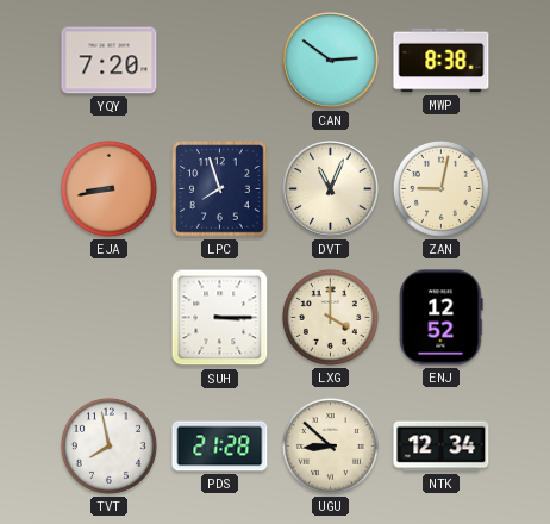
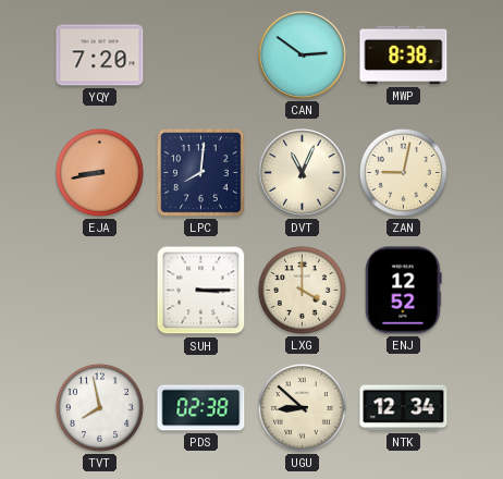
LPC: 7:57 -> 8:01 (201, 173)
PDS: 21:28 -> 02:38 (201, 408)
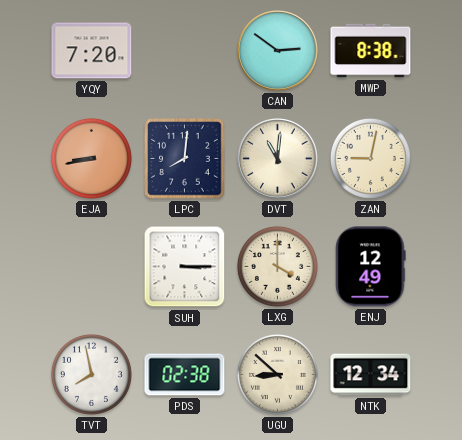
DVT: 11:04 -> 11:01 (278, 159)
ENJ: 12:52 -> 12:49 (371, 267)
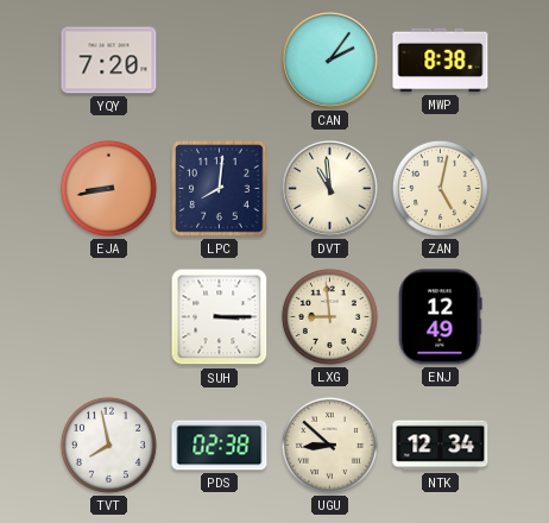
CAN: 2:51 -> 2:06 (330, 61)
DVT: 11:01 -> 10:59 (330, 189)
ZAN: 9:02 -> 5:02 (440, 188)
LXG: 4:00 -> 8:59 (329, 316)
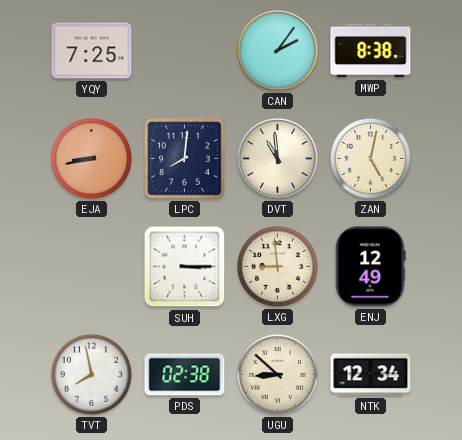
YQY: 7:20 -> 7:25 (92, 51)
